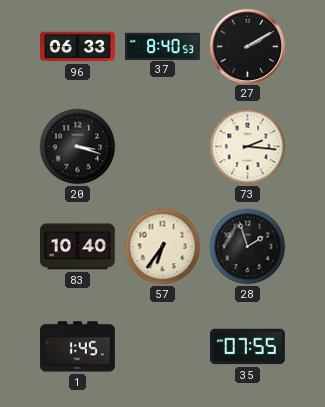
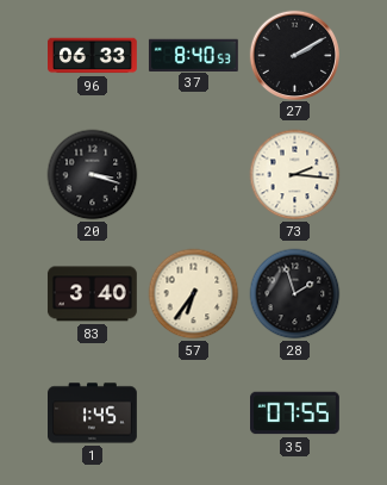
83: 10:40 -> 3:40 (92, 294)
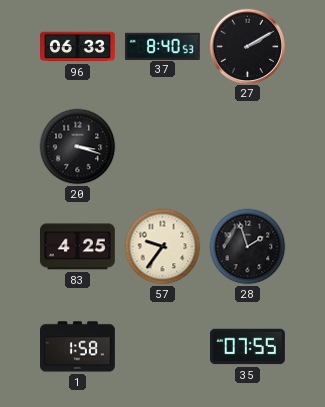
73: 2:16 -> none (295, 175)
83: 3:40 -> 4:25 (77, 247)
57: 6:36 -> 9:36 (163, 247)
1: 1:45 -> 1:58 (78, 347)
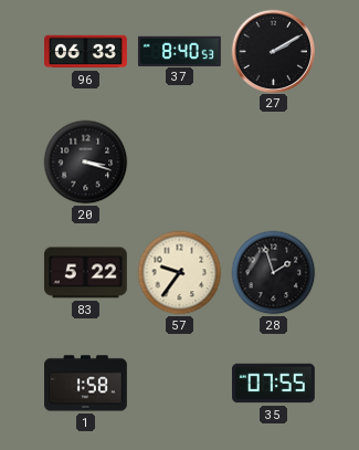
83: 4:25 -> 5:22 (85, 273)
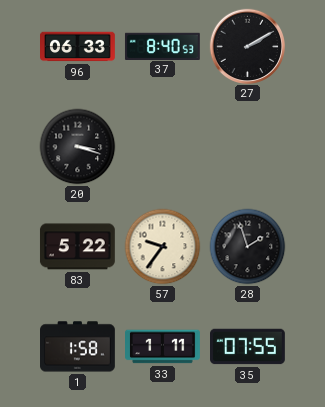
33: none -> 1:11 (163, 347)
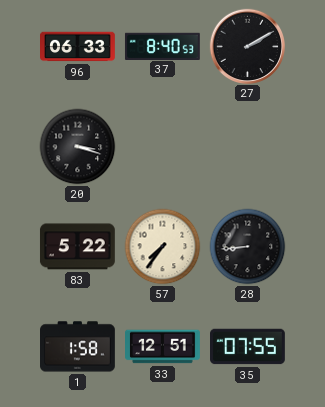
57: 9:36 -> 7:36 (163, 247)
28: 1:57 -> 8:44 (248, 247)
33: 1:11 -> 12:51 (163, 347)
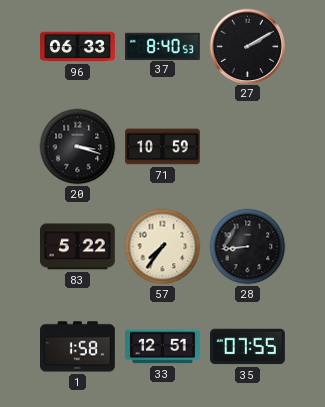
71: none -> 10:59 (163, 147)
